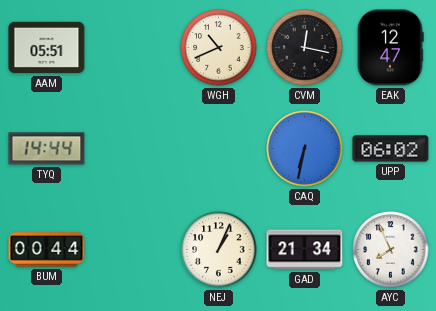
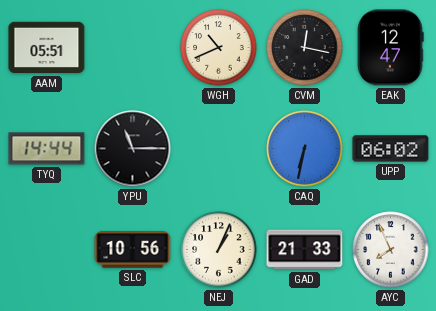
YPU: none -> 11:15 (133, 149)
BUM: 00:44 -> none (47, 250)
SLC: none -> 10:56 (133, 250)
GAD: 21:34 -> 21:33 (305, 250)
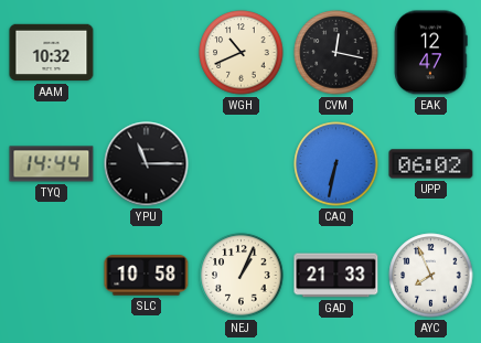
AAM: 05:51 -> 10:32 (52, 53)
SLC: 10:56 -> 10:58 (147, 276)
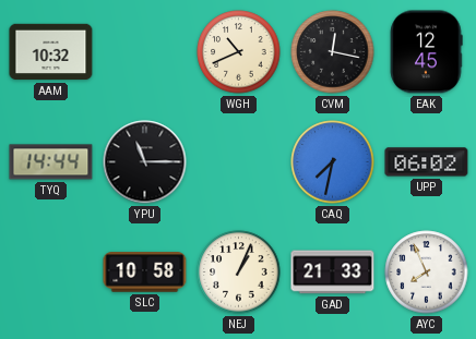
EAK: 12:47 -> 12:45 (426, 52)
CAQ: 6:32 -> 7:32 (333, 162)
